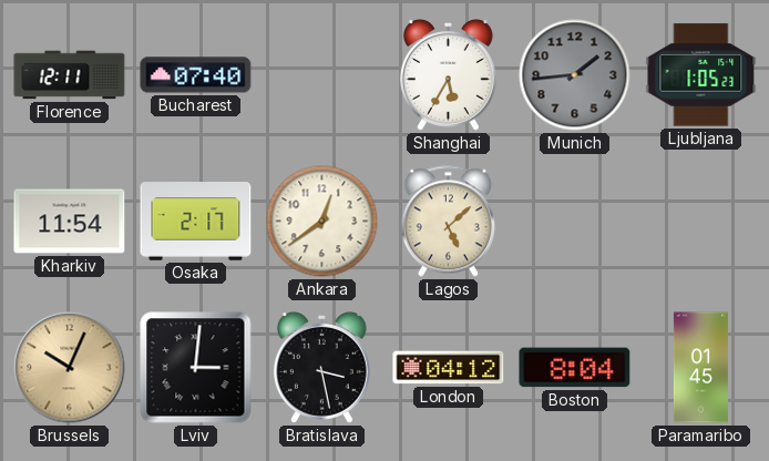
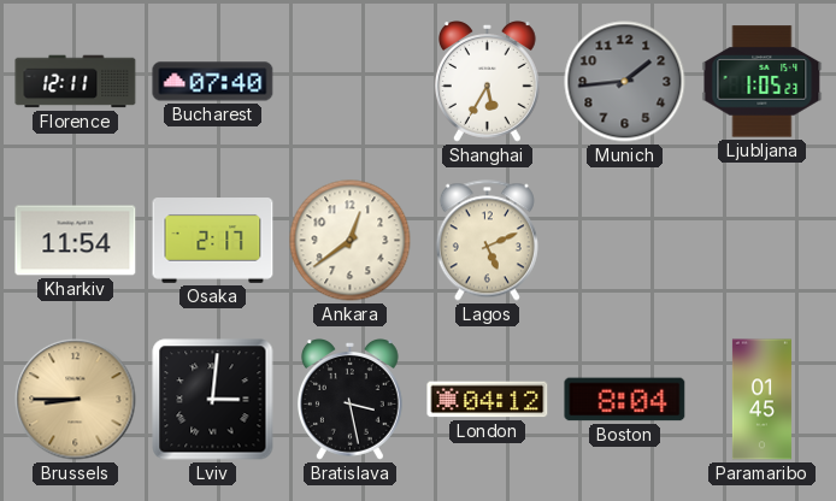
Lagos: 5:08 -> 5:11 (487, 241)
Brussels: 10:04 -> 8:45 (76, 400)
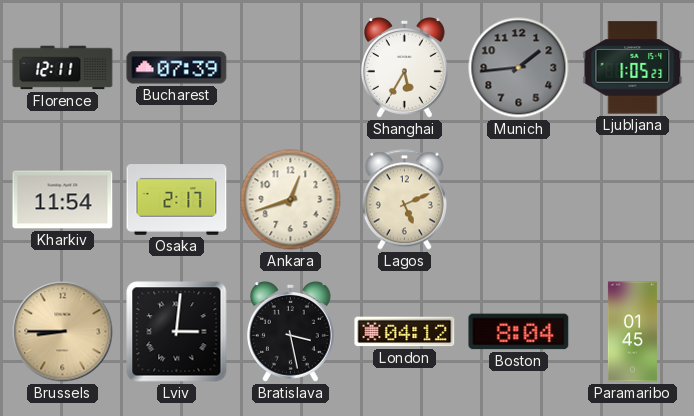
Bucharest: 07:40 -> 07:39 (177, 68)
Ankara: 12:39 -> 12:42 (291, 200)
